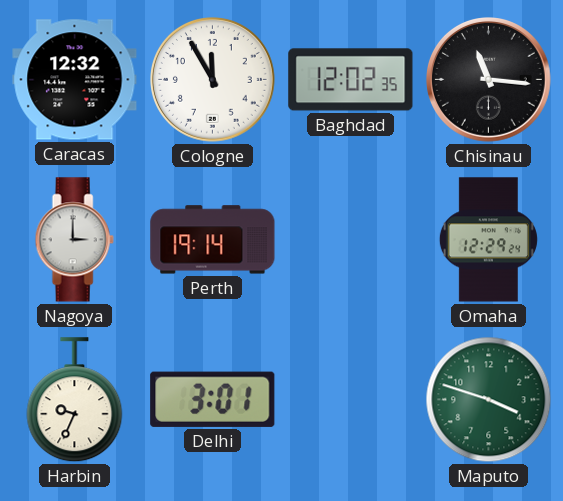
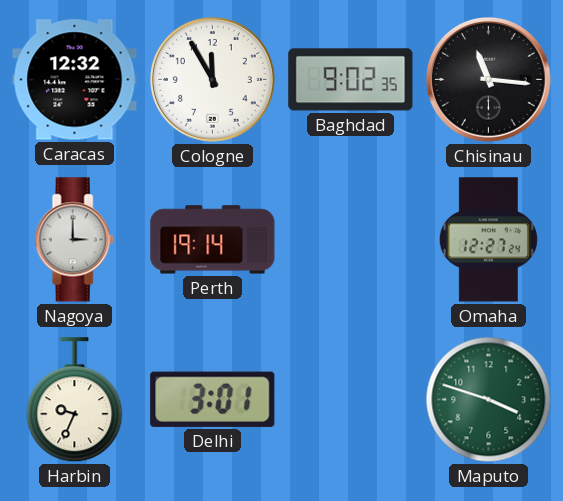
Baghdad: 12:02 -> 9:02 (351, 80)
Omaha: 12:29 -> 12:27 (488, 240)
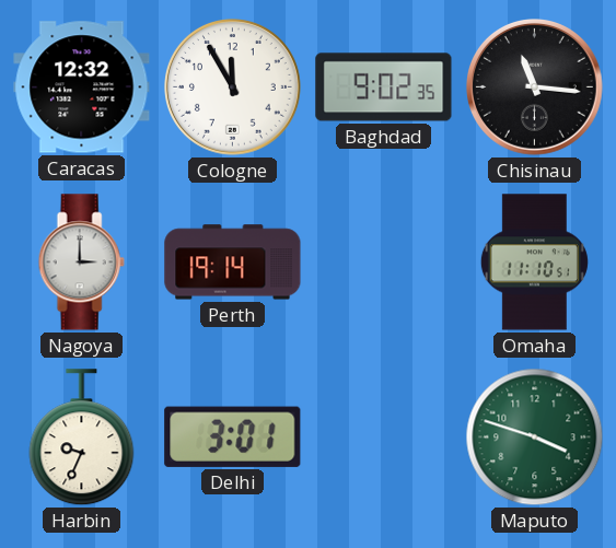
Omaha: 12:27 -> 11:10 (534, 263)
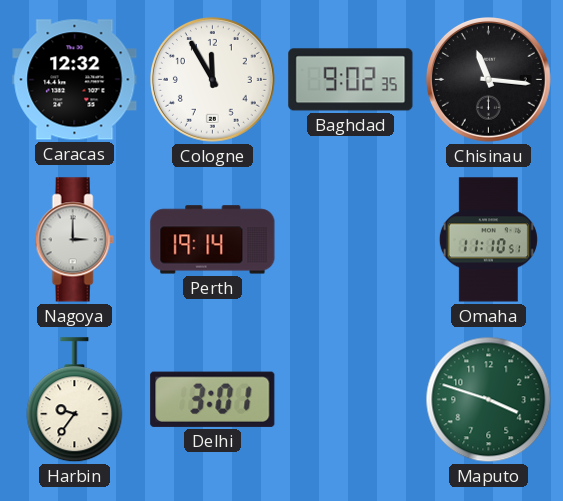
Harbin: 9:34 -> 9:36 (75, 400)
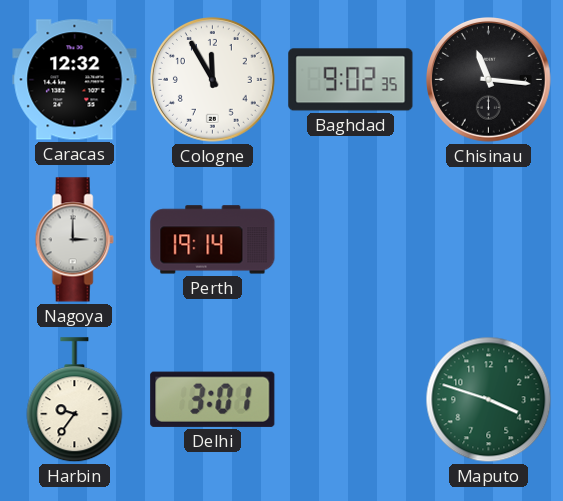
Omaha: 11:10 -> none (488, 240)
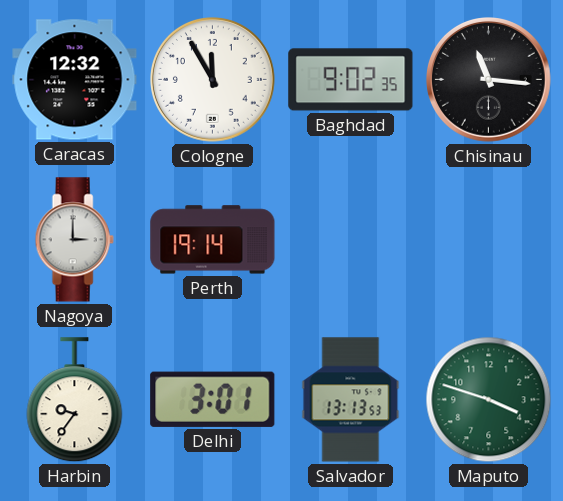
Salvador: none -> 13:13 (351, 400)
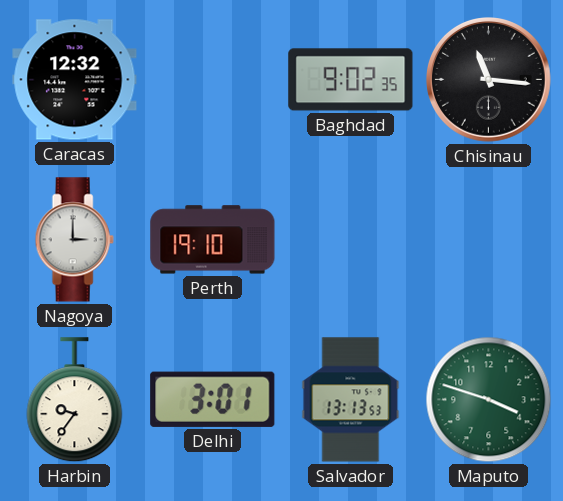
Cologne: 11:55 -> none (213, 80)
Perth: 19:14 -> 19:10 (213, 240)
